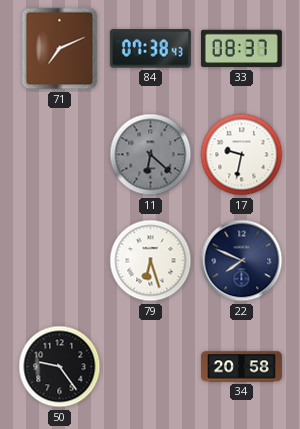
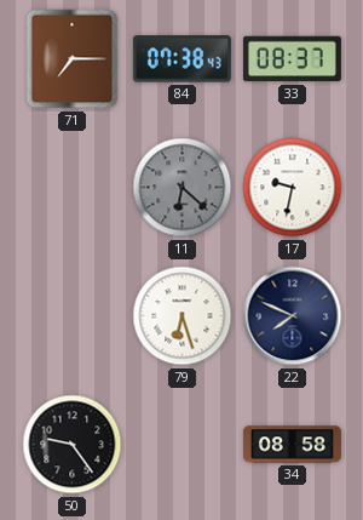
71: 7:11 -> 7:15 (73, 59)
34: 20:58 -> 08:58 (292, 445)
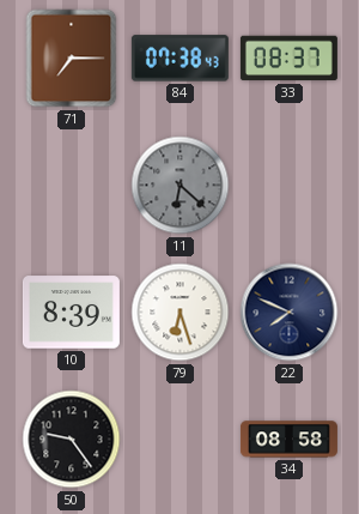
17: 9:32 -> none (293, 188)
10: none -> 8:39 (71, 313)
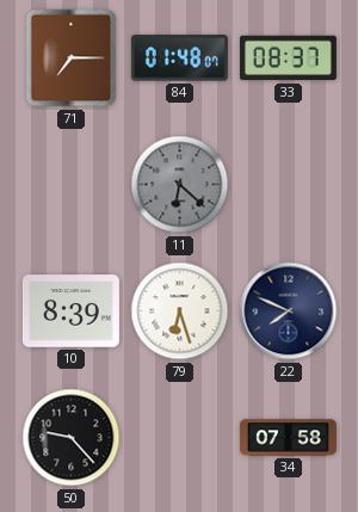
84: 07:38 -> 01:48 (179, 58)
50: 9:24 -> 9:23 (72, 438)
34: 08:58 -> 07:58 (288, 438)
